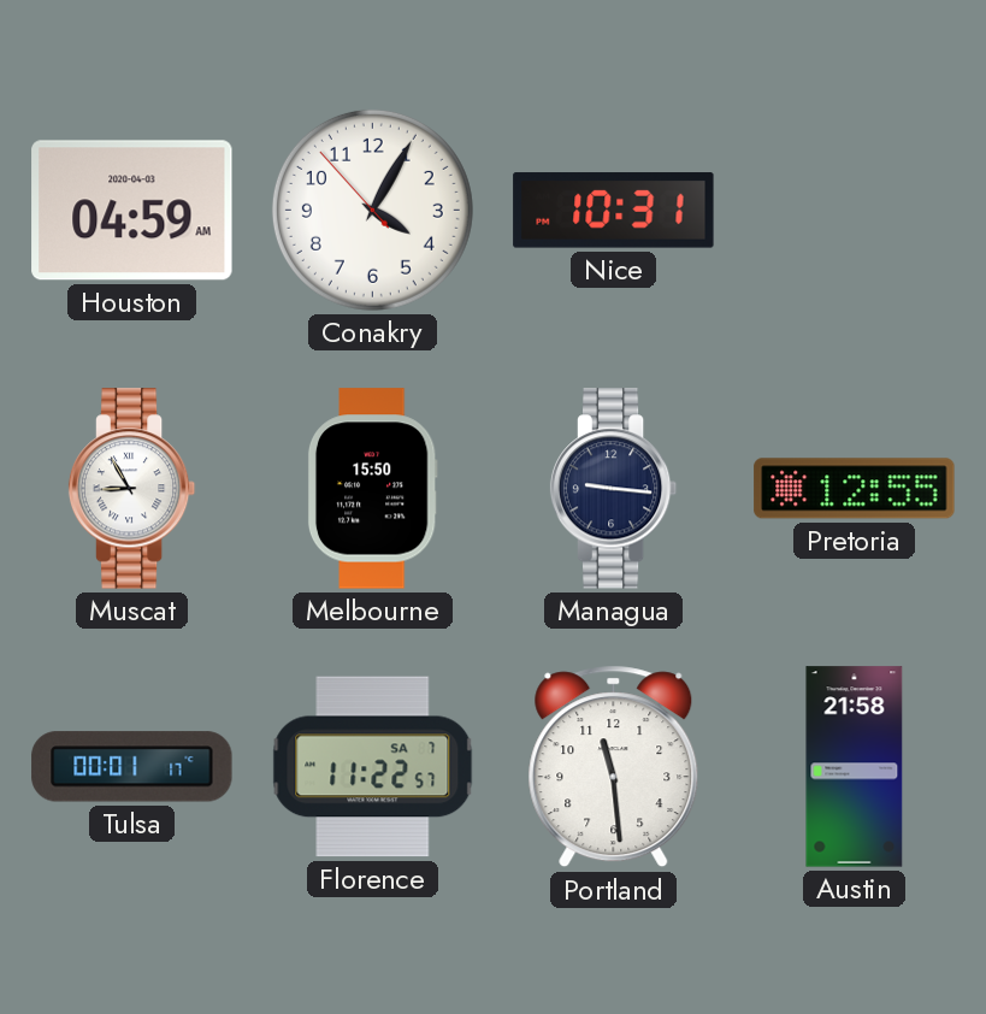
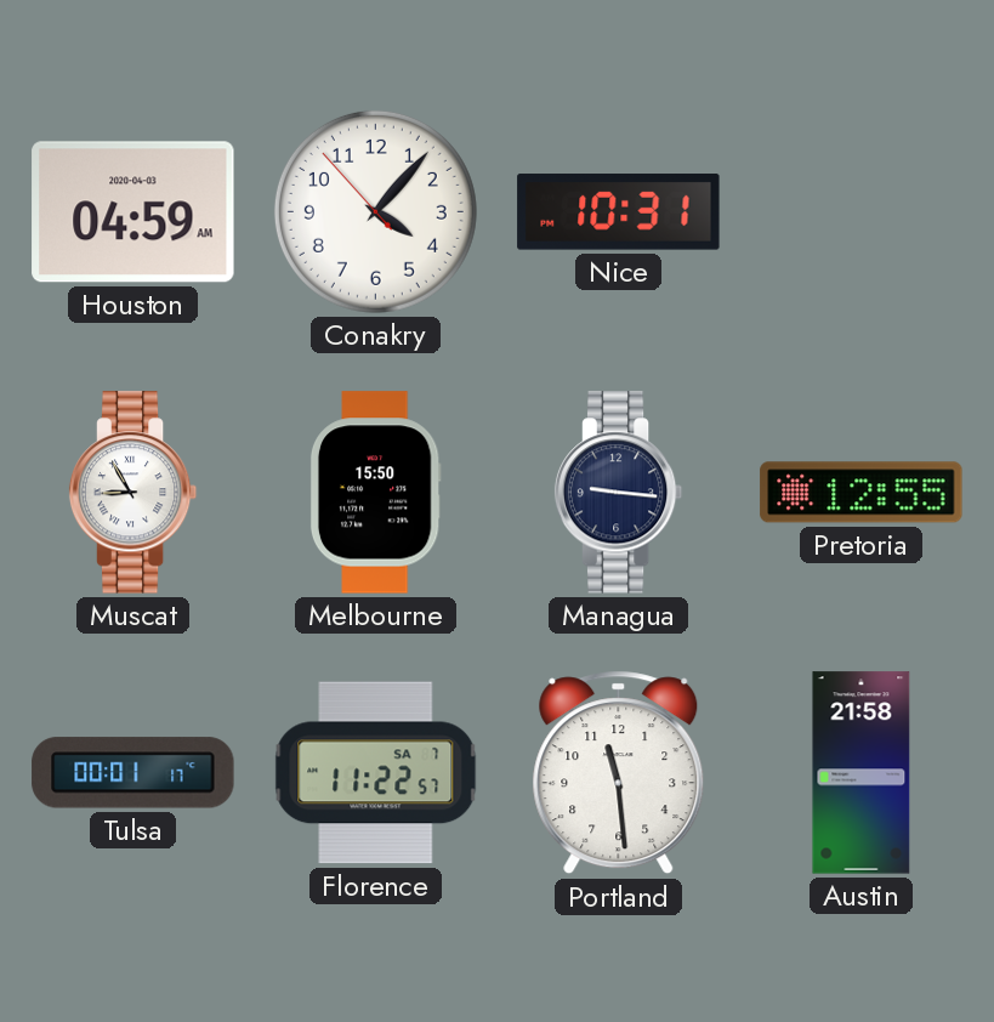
Conakry: 4:04 -> 4:06 (375, 211)
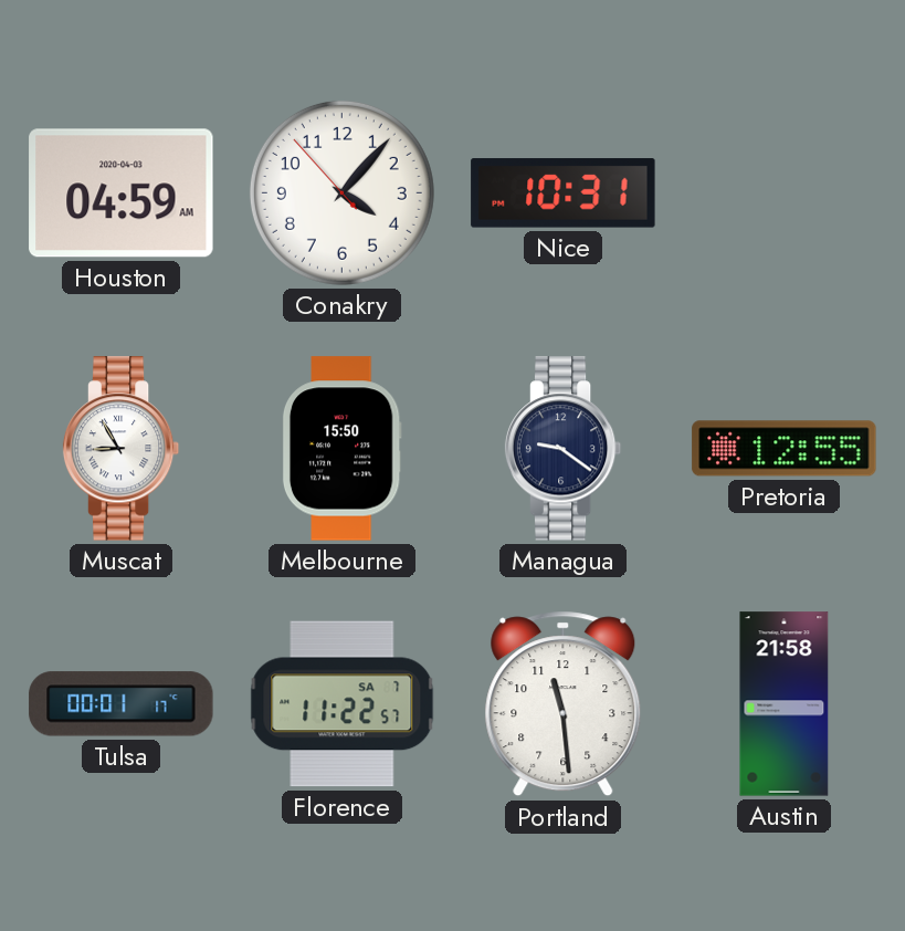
Managua: 9:16 -> 9:21 (564, 449)
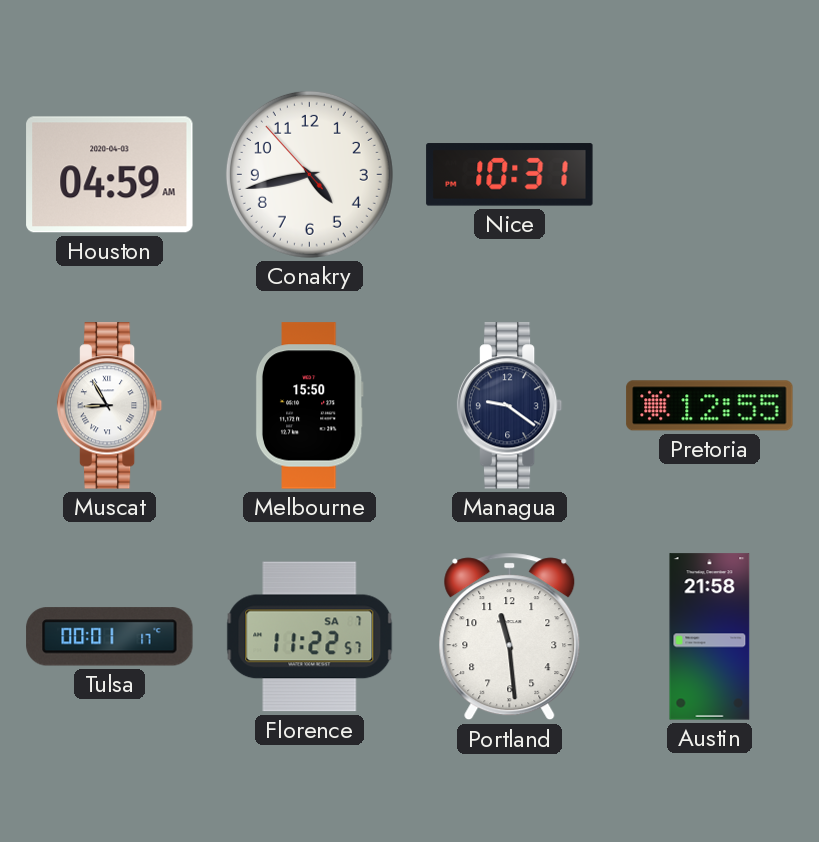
Conakry: 4:06 -> 4:42 (309, 174)
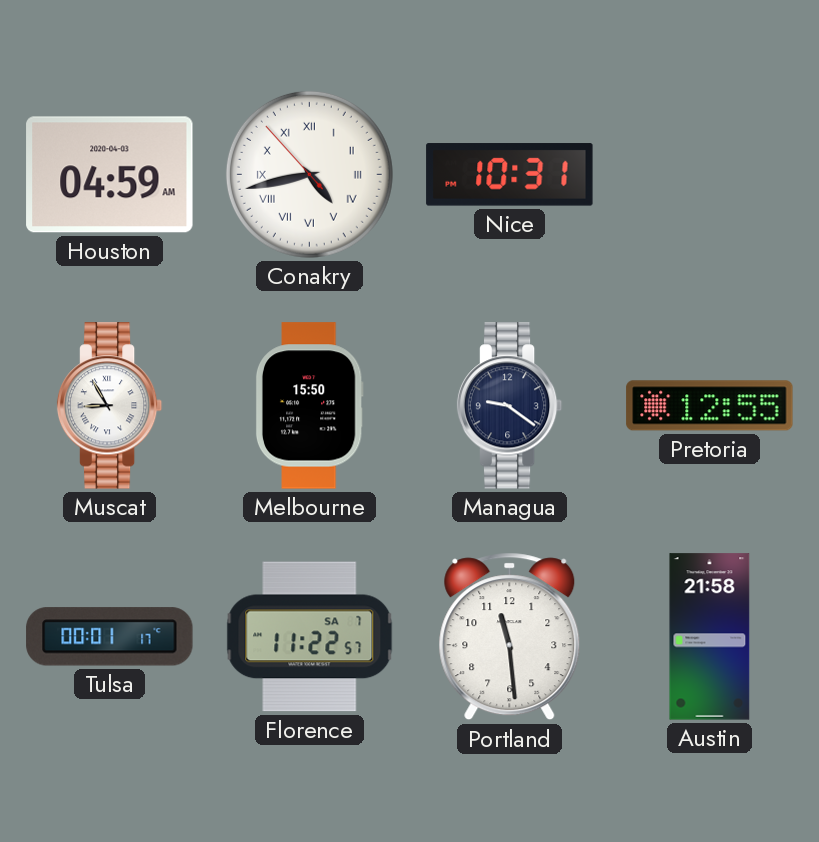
Conakry numerals: Arabic -> Roman (309, 174)
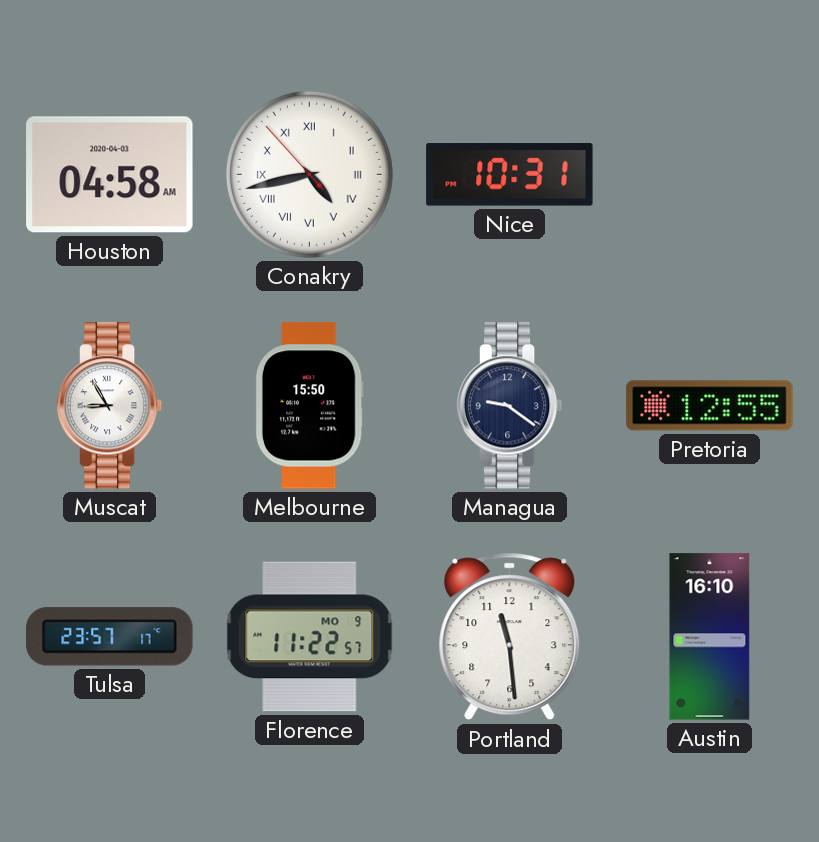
Houston: 04:59 -> 04:58 (110, 175)
Tulsa: 00:01 -> 23:57 (110, 637)
Florence date: SA 7 -> MO 9 (310, 637)
Austin: 21:58 -> 16:10 (710, 637)
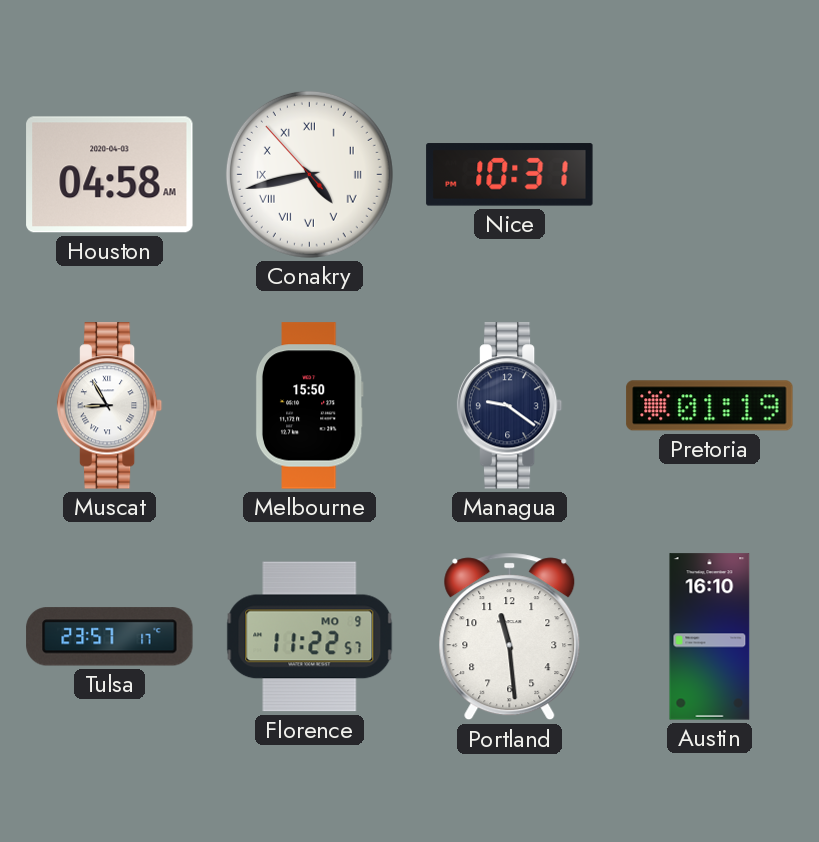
Pretoria: 12:55 -> 01:19 (710, 406)
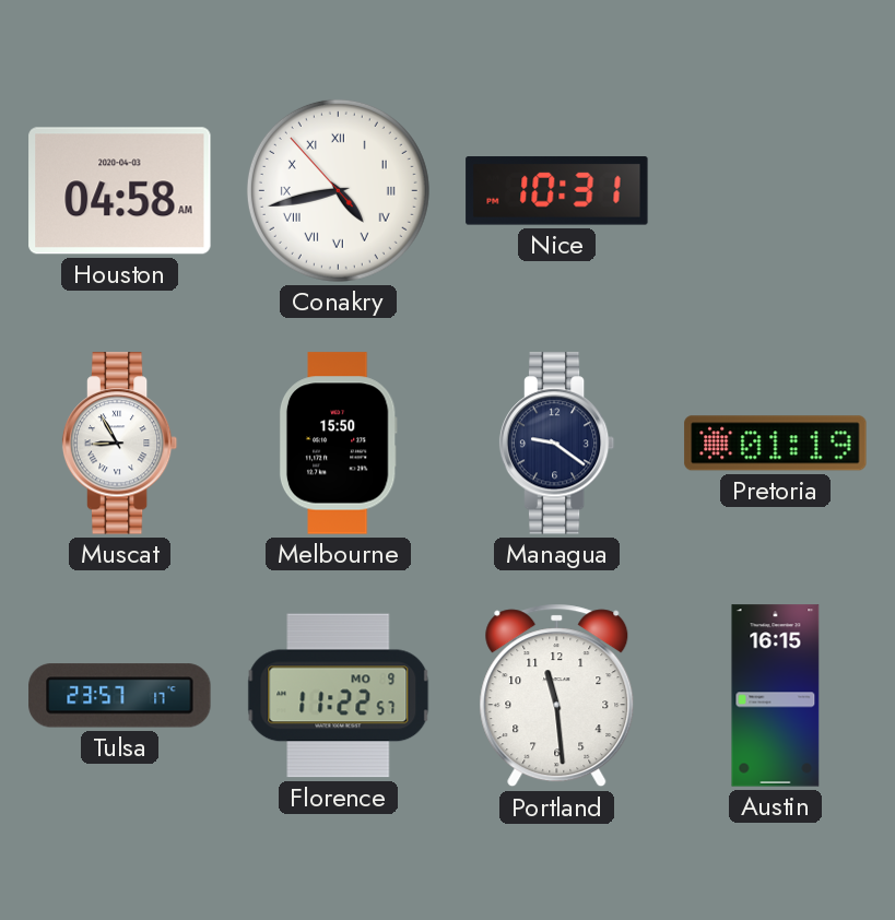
Austin: 16:10 -> 16:15 (776, 696)
